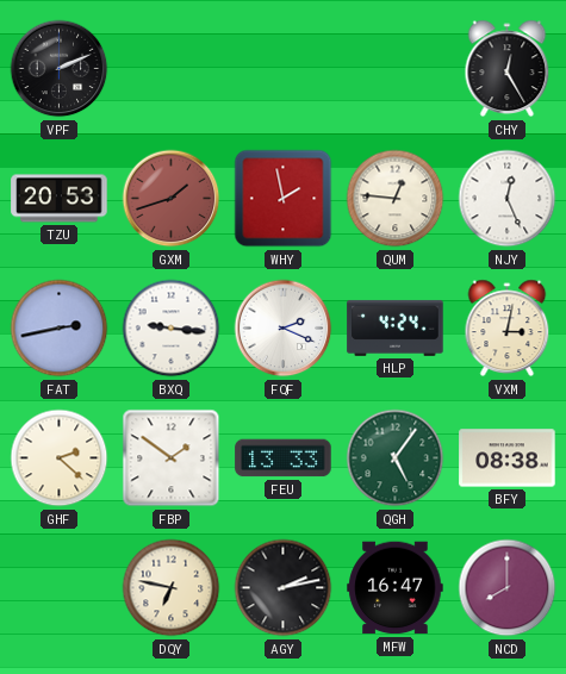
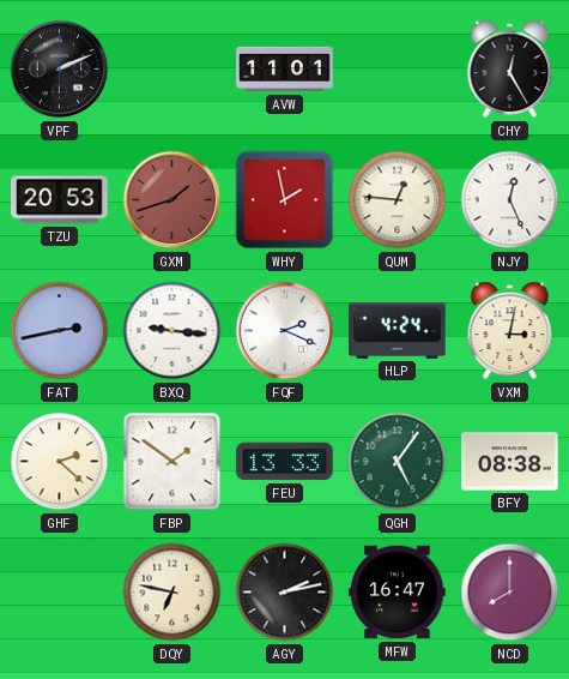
AVW: none -> 11:01 (285, 70)
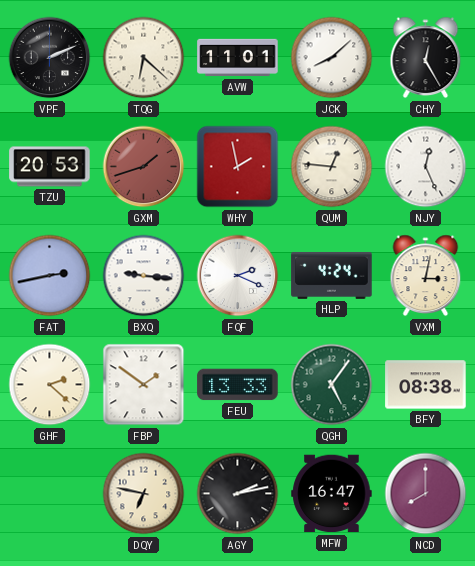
TQG: none -> 6:22 (144, 58)
JCK: none -> 8:08 (332, 58)
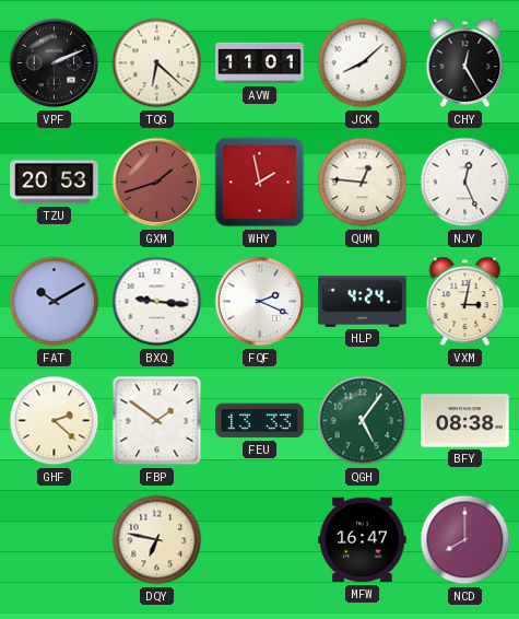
FAT: 2:43 -> 10:10 (55, 302)
AGY: 2:13 -> none (238, 494)
